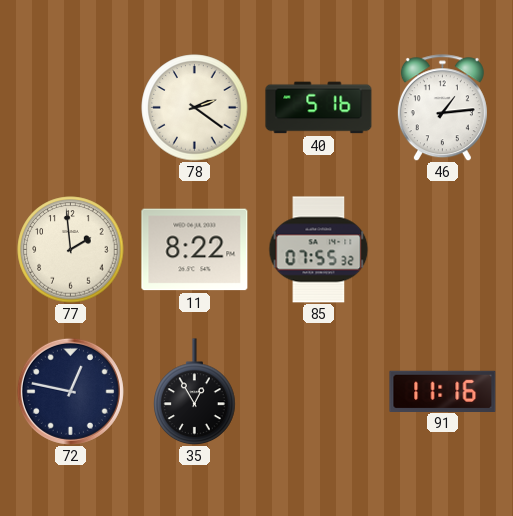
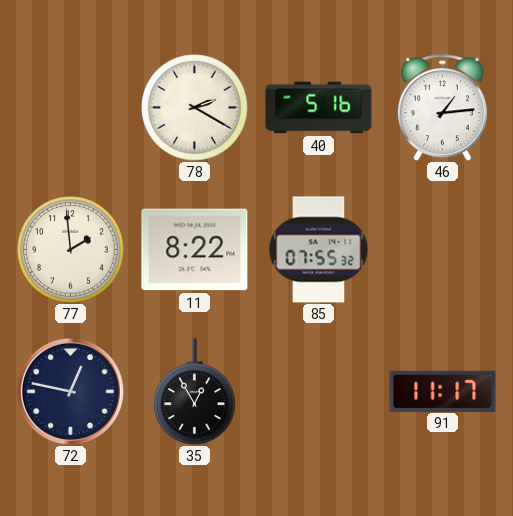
78: 2:21 -> 2:20 (195, 108)
91: 11:16 -> 11:17 (443, 391)
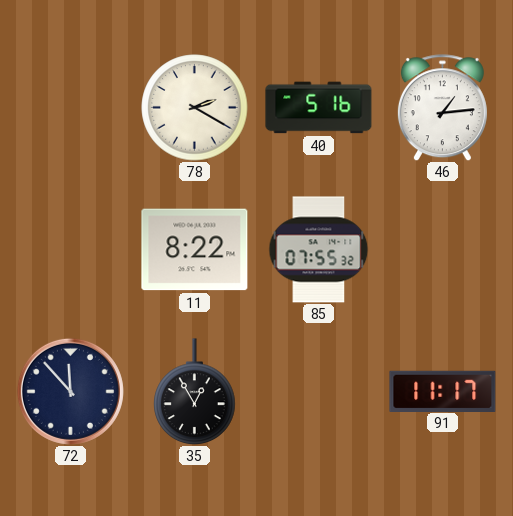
77: 1:59 -> none (71, 250)
72: 12:47 -> 11:53 (70, 391)
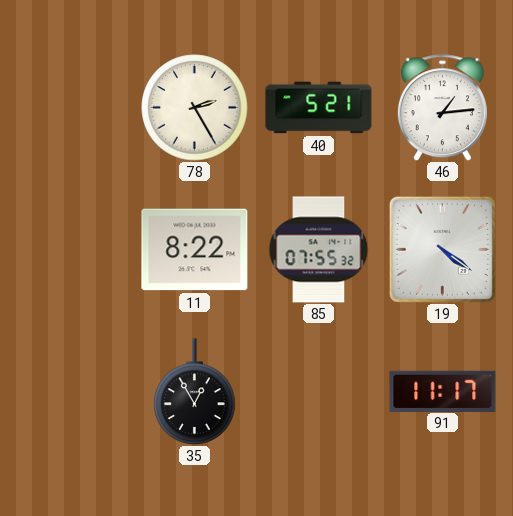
78: 2:20 -> 2:25 (195, 108)
40: 5:16 -> 5:21 (319, 108)
19: none -> 4:21 (442, 249)
72: 11:53 -> none (70, 391)
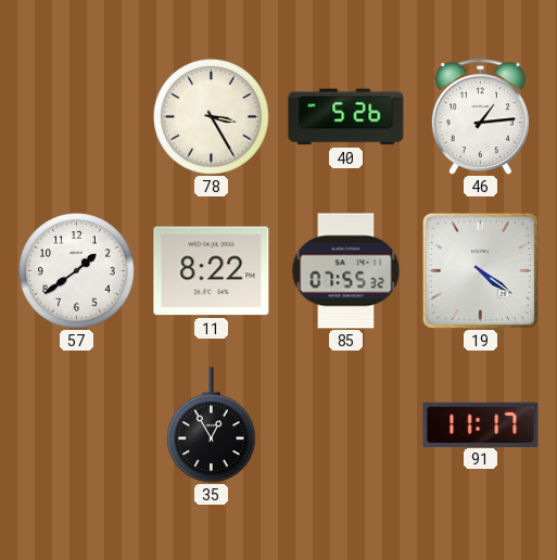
78: 2:25 -> 3:25 (212, 117)
40: 5:21 -> 5:26 (346, 117)
57: none -> 1:39 (77, 271)
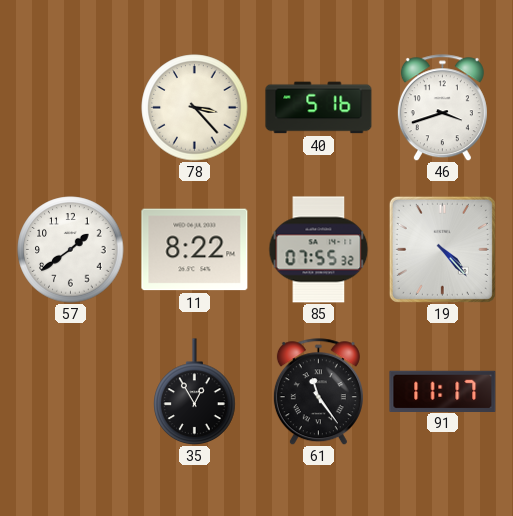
78: 3:25 -> 3:23 (195, 108)
40: 5:26 -> 5:16 (319, 108)
46: 1:14 -> 3:42 (442, 108)
19: 4:21 -> 4:23 (442, 249)
61: none -> 11:24 (318, 392)
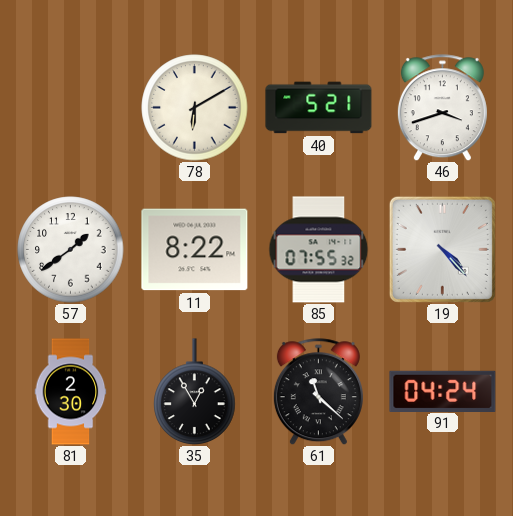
78: 3:23 -> 6:10 (195, 108)
40: 5:16 -> 5:21 (319, 108)
81: none -> 2:30 (71, 392)
61: 11:24 -> 11:22 (318, 392)
91: 11:17 -> 04:24 (443, 391)
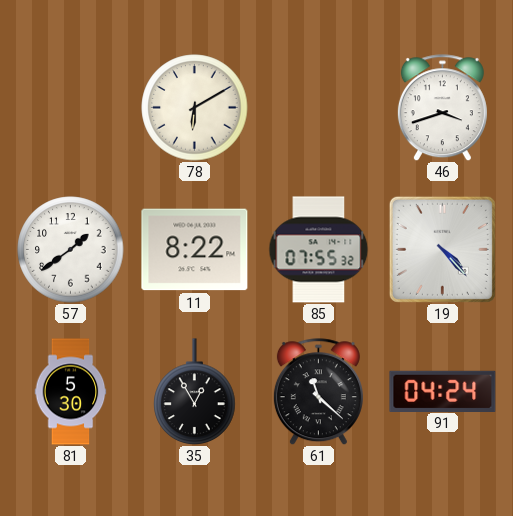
40: 5:21 -> none (319, 108)
81: 2:30 -> 5:30 (71, 392)
